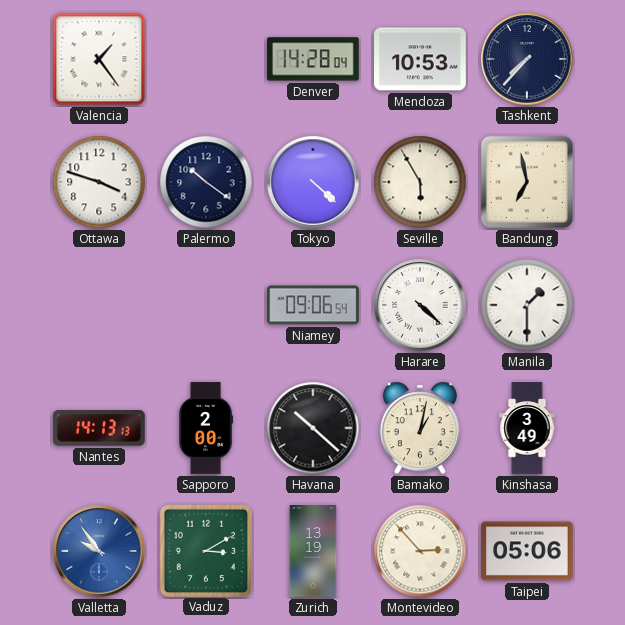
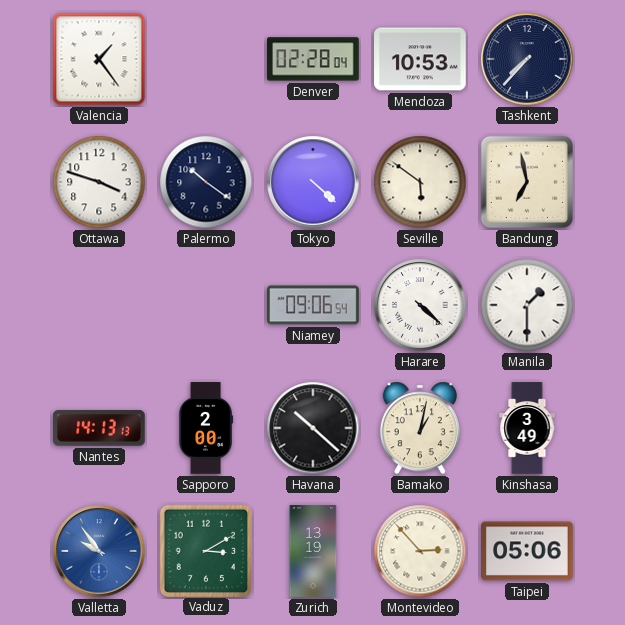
Denver: 14:28 -> 02:28 (314, 59)
Seville: 5:55 -> 5:51 (420, 182)
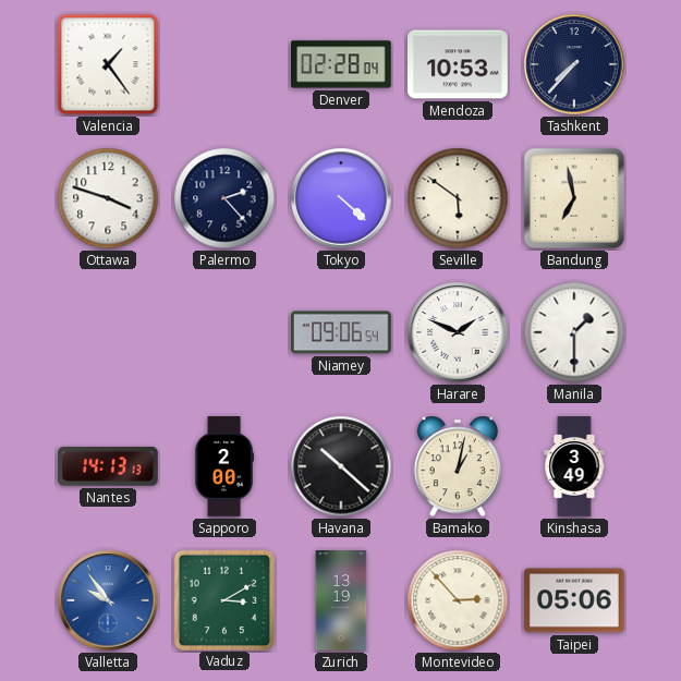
Palermo: 10:21 -> 2:23 (224, 198)
Harare: 4:22 -> 1:49 (458, 332)
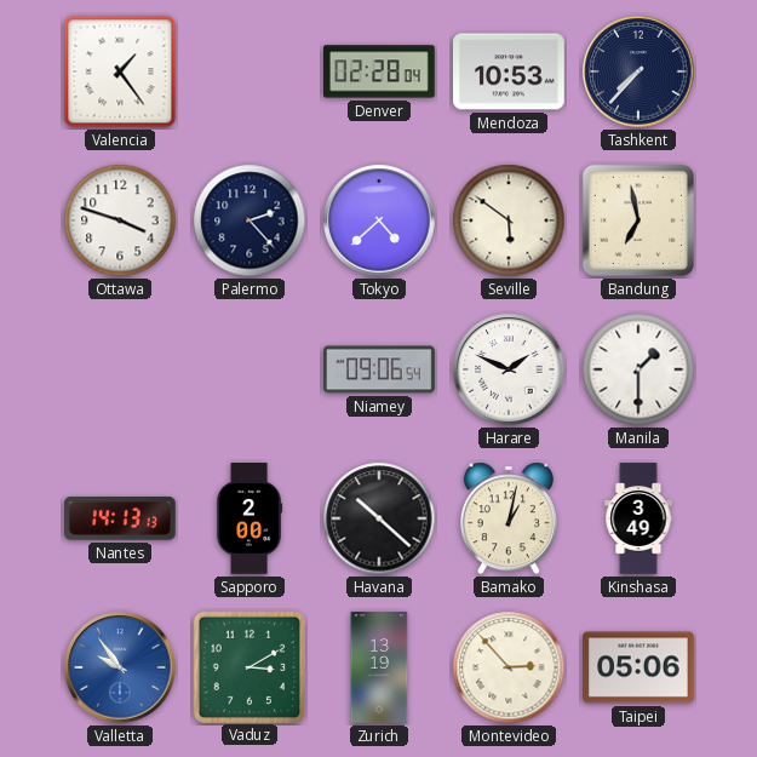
Tokyo: 4:22 -> 4:38 (379, 220)
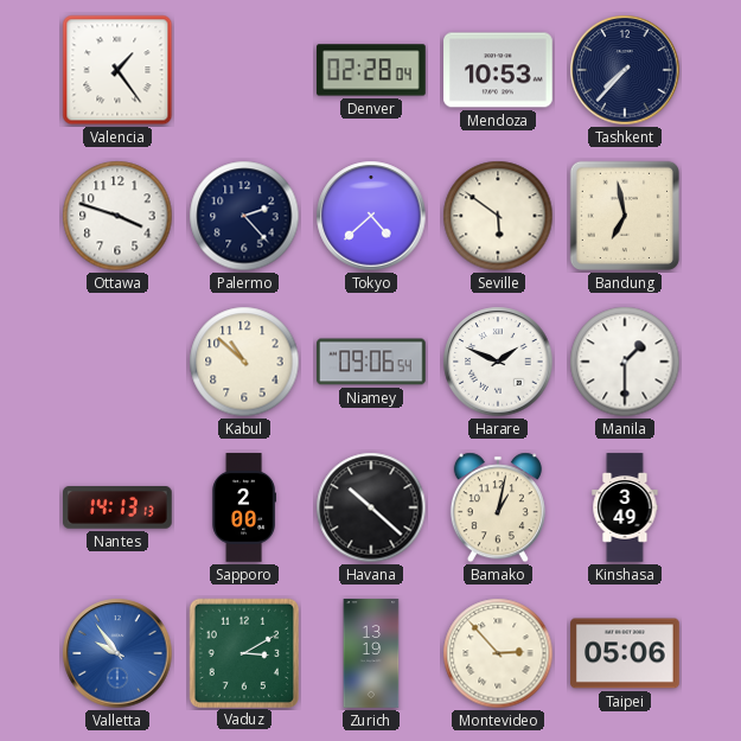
Kabul: none -> 10:52 (244, 362)
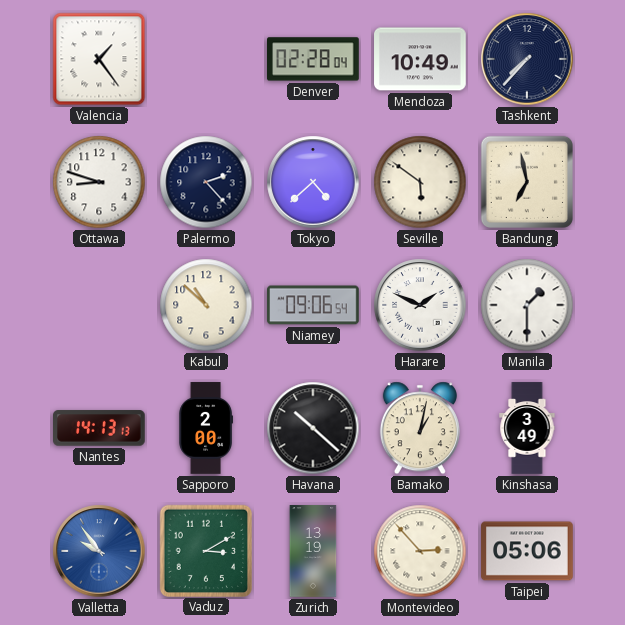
Mendoza: 10:53 -> 10:49 (420, 59)
Ottawa: 3:48 -> 8:48 (99, 182)
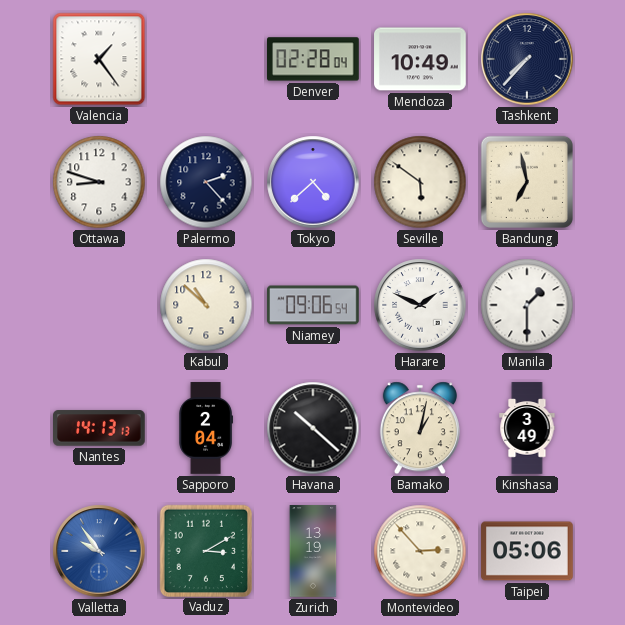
Sapporo: 2:00 -> 2:04 (205, 428)
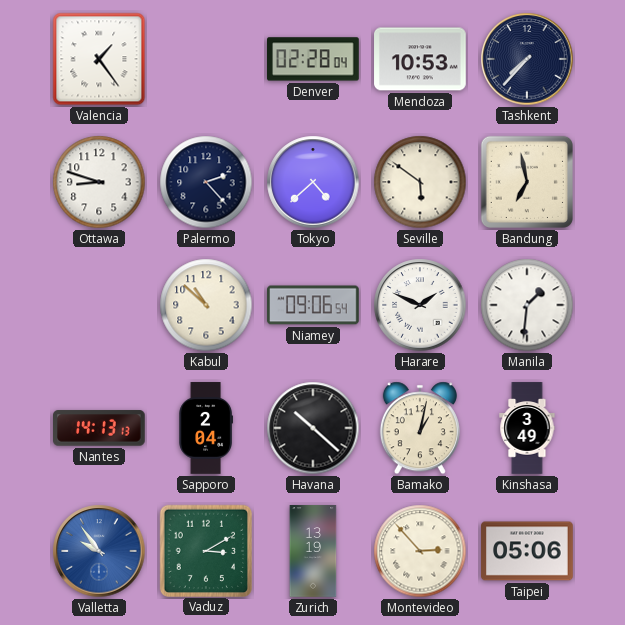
Mendoza: 10:49 -> 10:53 (420, 59)
Manila: 1:30 -> 1:31 (527, 305)
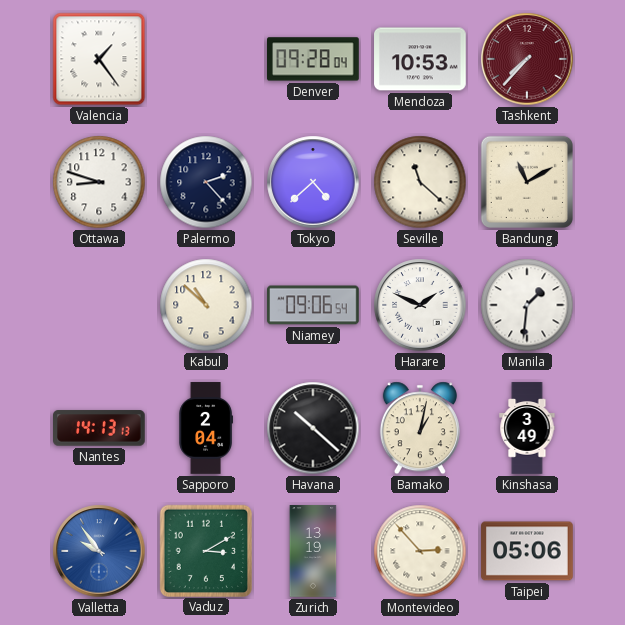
Denver: 02:28 -> 09:28 (314, 59)
Tashkent dial: navy -> burgundy (527, 59)
Seville: 5:51 -> 11:22 (420, 182)
Bandung: 6:58 -> 11:10 (527, 182)
